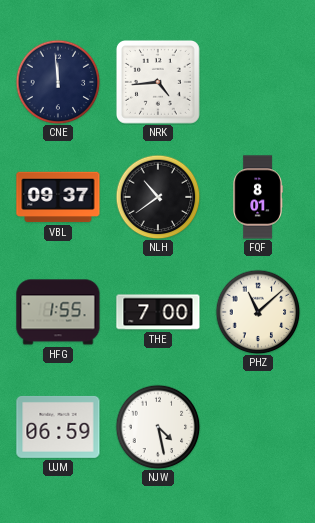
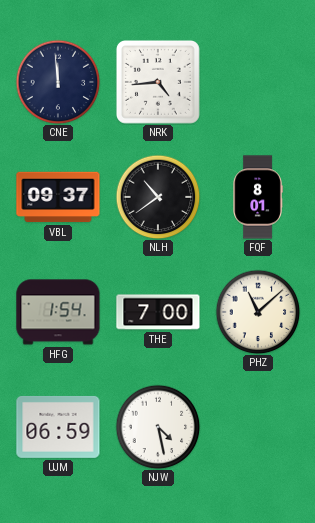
HFG: 1:55 -> 1:54 (58, 312)
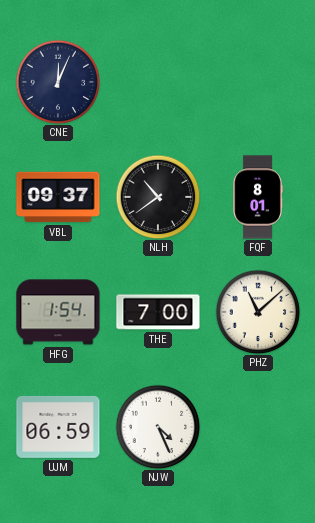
CNE: 11:59 -> 12:04 (58, 82)
NRK: 4:44 -> none (158, 82)
NJW: 4:28 -> 4:26 (158, 427)
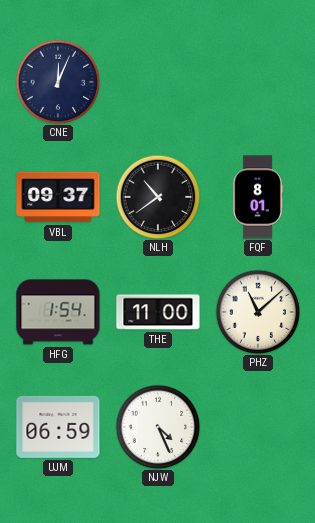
THE: 7:00 -> 11:00 (158, 312)
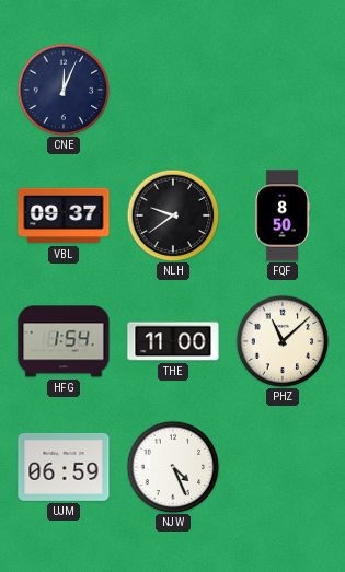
NLH: 10:39 -> 9:39 (173, 215)
FQF: 8:01 -> 8:50 (283, 215)
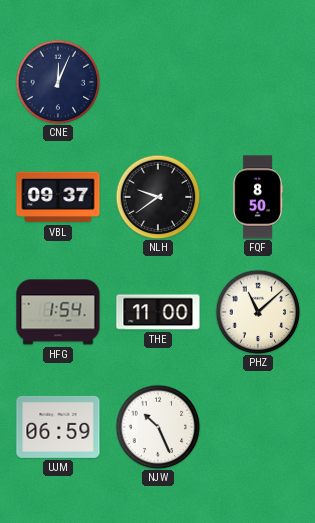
NJW: 4:26 -> 10:26 (158, 427)
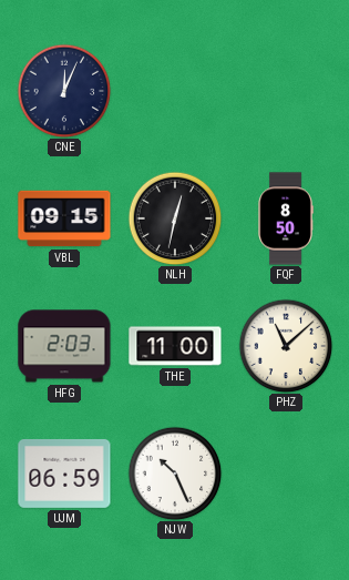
VBL: 09:37 -> 09:15 (64, 218)
NLH: 9:39 -> 12:32 (175, 218)
HFG: 1:54 -> 2:03 (64, 346)
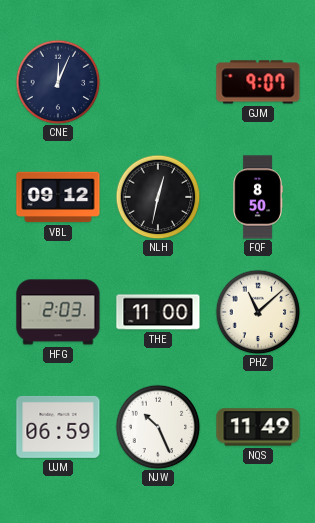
GJM: none -> 9:07 (258, 82)
VBL: 09:15 -> 09:12 (58, 197)
NQS: none -> 11:49 (258, 427)
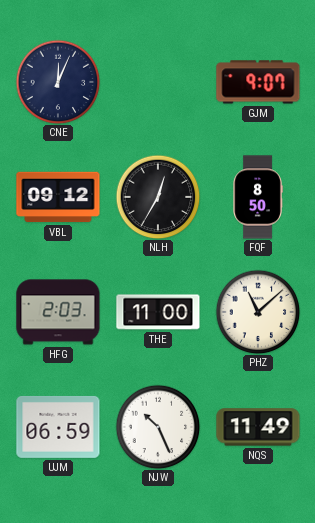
NLH: 12:32 -> 12:35 (158, 197)
